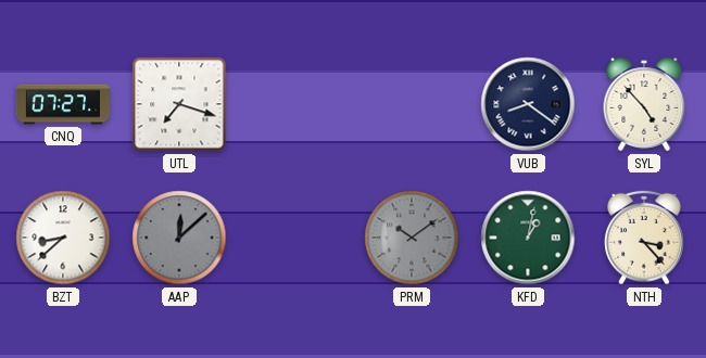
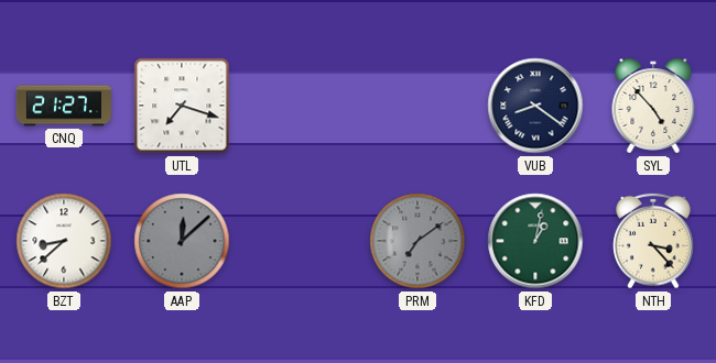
CNQ: 07:27 -> 21:27 (64, 106)
PRM: 10:09 -> 7:09 (417, 241)
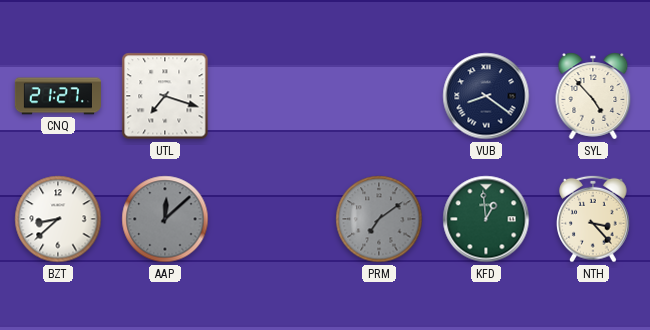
KFD: 1:02 -> 12:59 (486, 219)
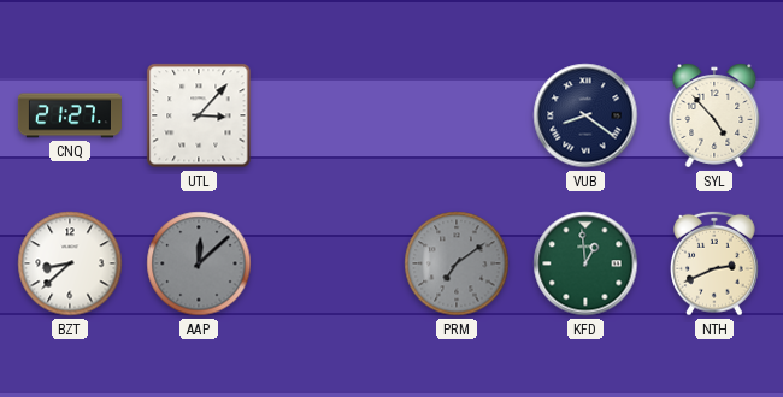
UTL: 7:18 -> 3:07 (199, 115)
NTH: 3:23 -> 2:41 (714, 263)
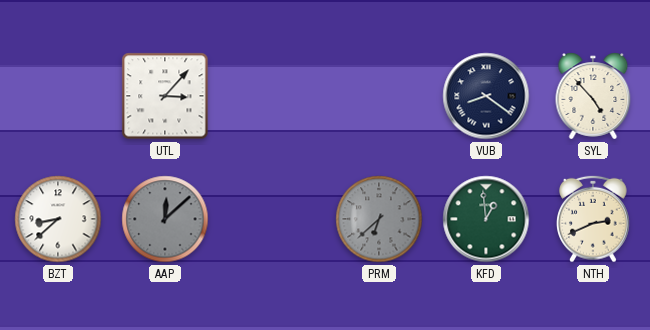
CNQ: 21:27 -> none (70, 115)
PRM: 7:09 -> 6:38 (379, 219)
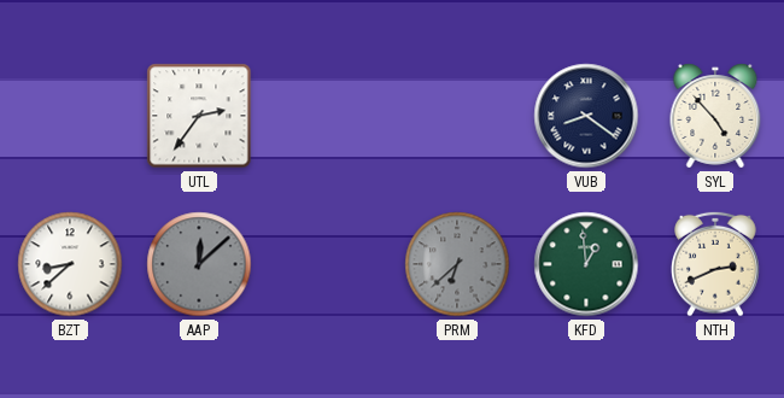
UTL: 3:07 -> 2:36 (199, 116)
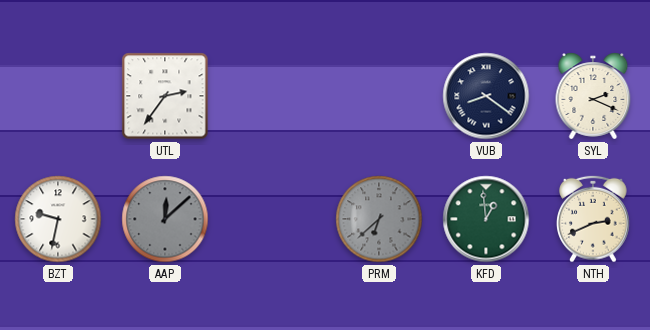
SYL: 4:53 -> 2:19 (593, 96)
BZT: 8:38 -> 9:32 (58, 219)
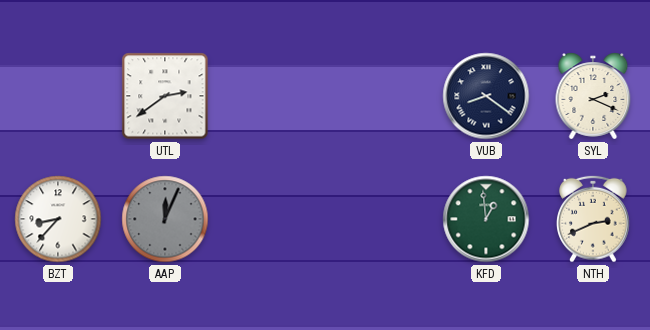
UTL: 2:36 -> 2:39 (165, 96)
BZT: 9:32 -> 8:37 (58, 219)
AAP: 12:08 -> 12:04 (165, 219)
PRM: 6:38 -> none (379, 219)
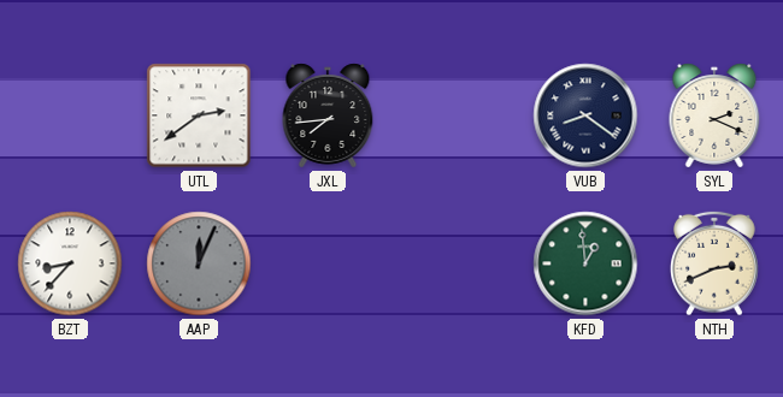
JXL: none -> 7:44 (328, 115)
